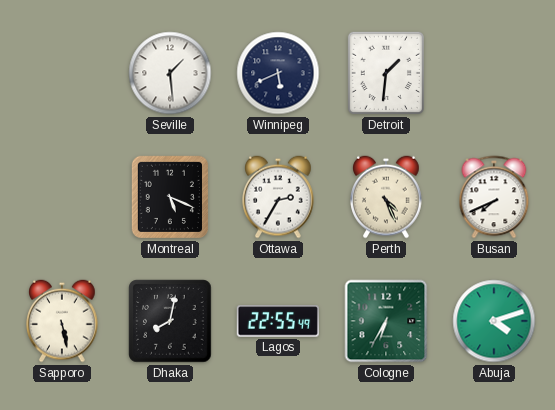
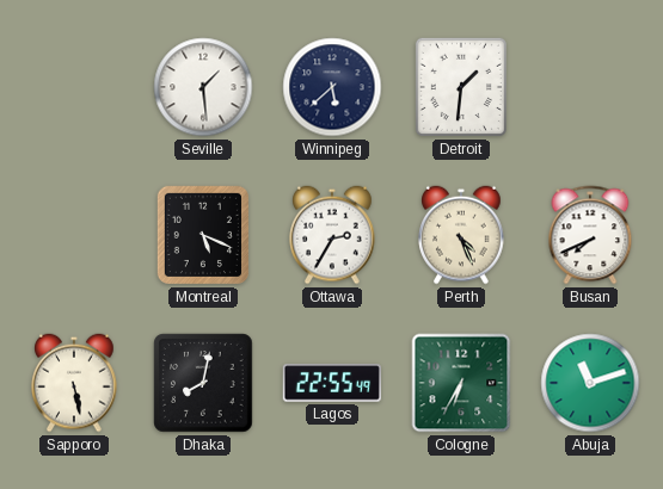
Winnipeg: 5:41 -> 5:38 (332, 87)
Abuja: 4:12 -> 11:12 (590, 383)
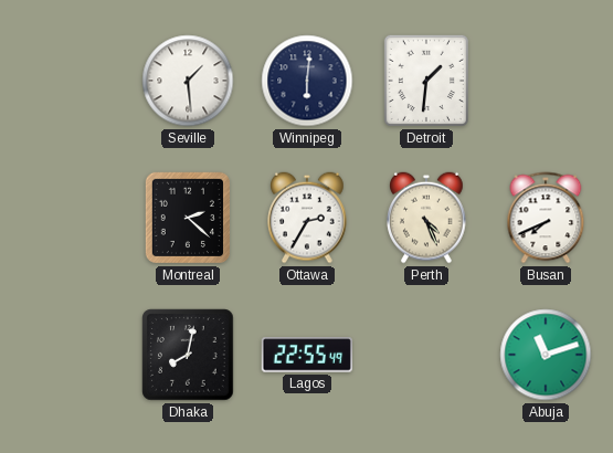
Winnipeg: 5:38 -> 6:01 (307, 81)
Montreal: 5:19 -> 2:22 (188, 218)
Sapporo: 5:28 -> none (74, 383)
Cologne: 6:35 -> none (461, 383)
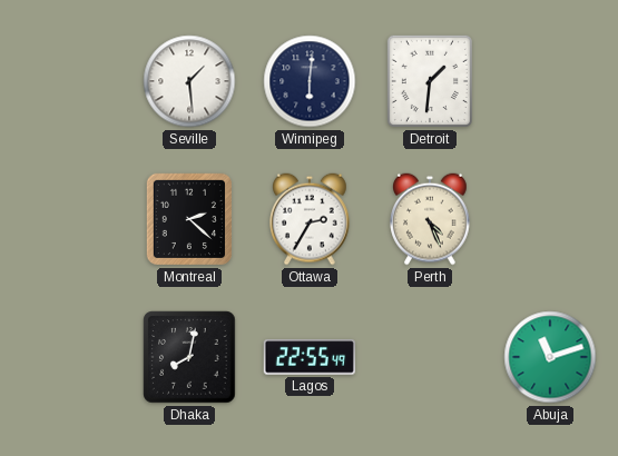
Busan: 7:41 -> none (546, 218)
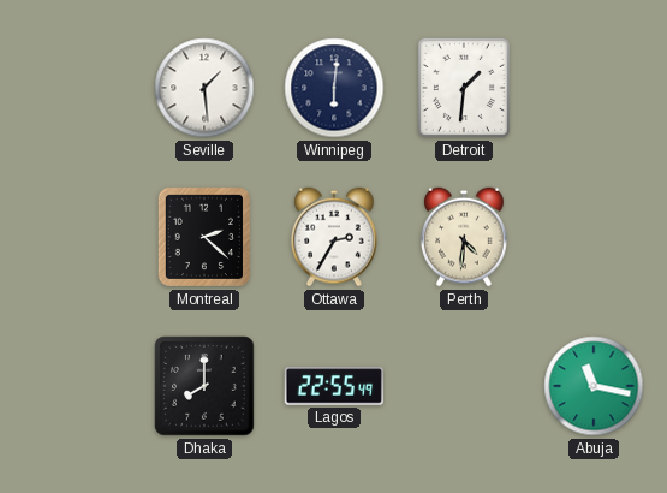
Perth: 4:26 -> 4:31 (464, 237)
Dhaka: 8:02 -> 8:00 (204, 386)
Abuja: 11:12 -> 11:17 (594, 386)
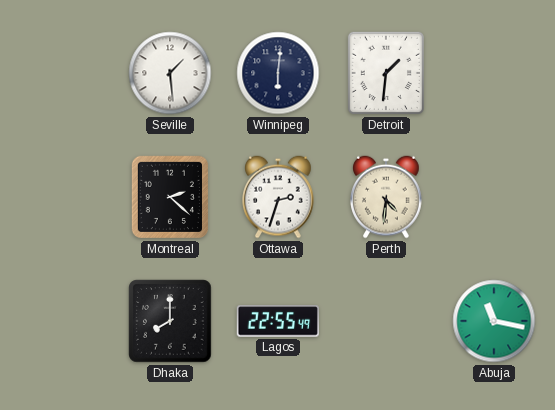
Ottawa: 2:35 -> 2:33 (278, 197)
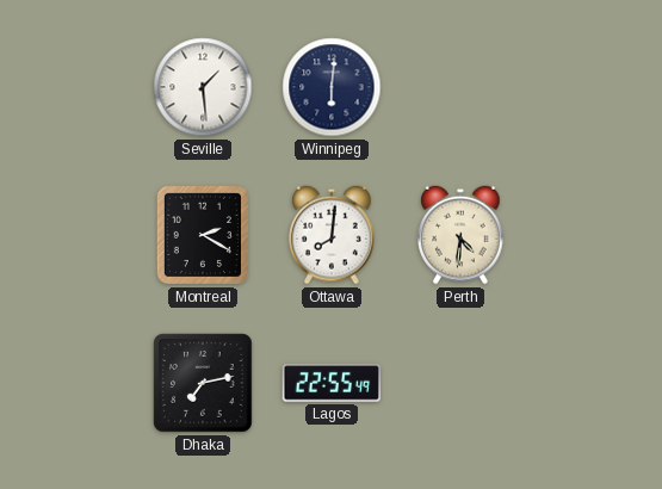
Detroit: 1:31 -> none (386, 73)
Montreal: 2:22 -> 2:20 (203, 235)
Ottawa: 2:33 -> 8:01 (332, 235)
Dhaka: 8:00 -> 7:13 (203, 383)
Abuja: 11:17 -> none (494, 321)
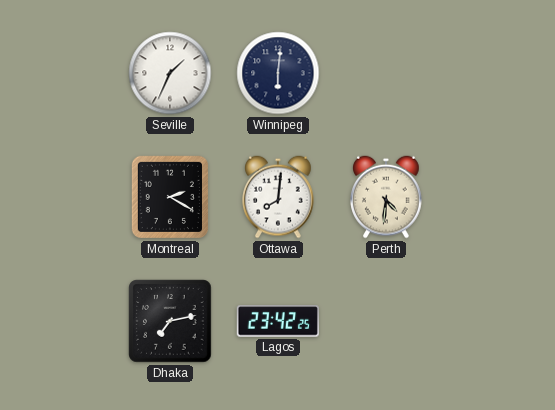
Seville: 1:29 -> 1:34 (170, 73)
Lagos: 22:55 -> 23:42 (278, 321)
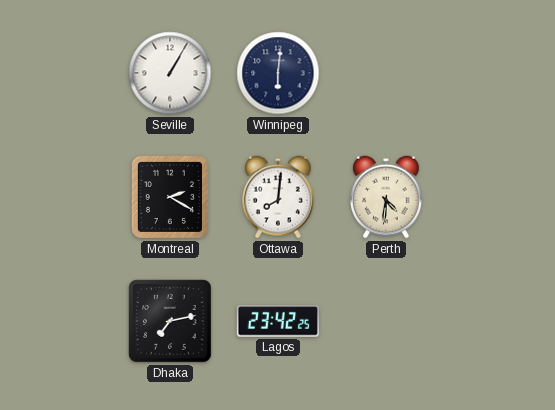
Seville: 1:34 -> 1:05 (170, 73)
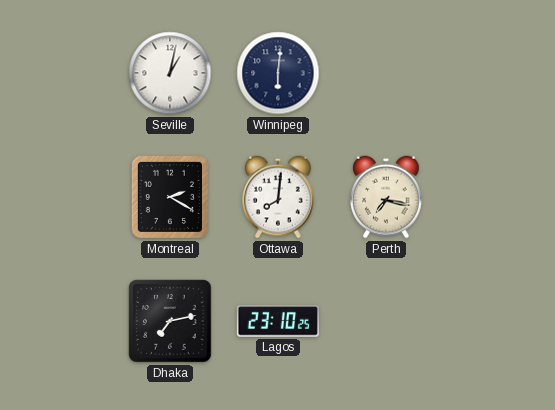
Seville: 1:05 -> 1:02 (170, 73)
Perth: 4:31 -> 7:17 (386, 197)
Lagos: 23:42 -> 23:10 (278, 321)
